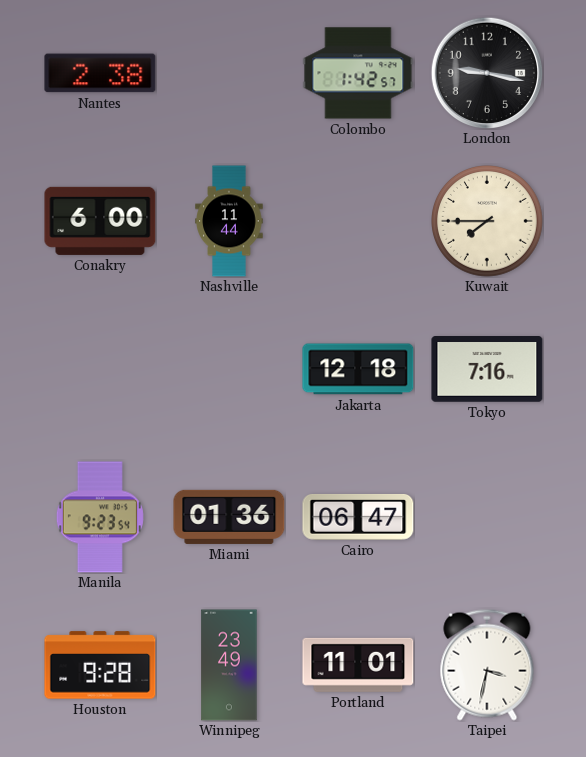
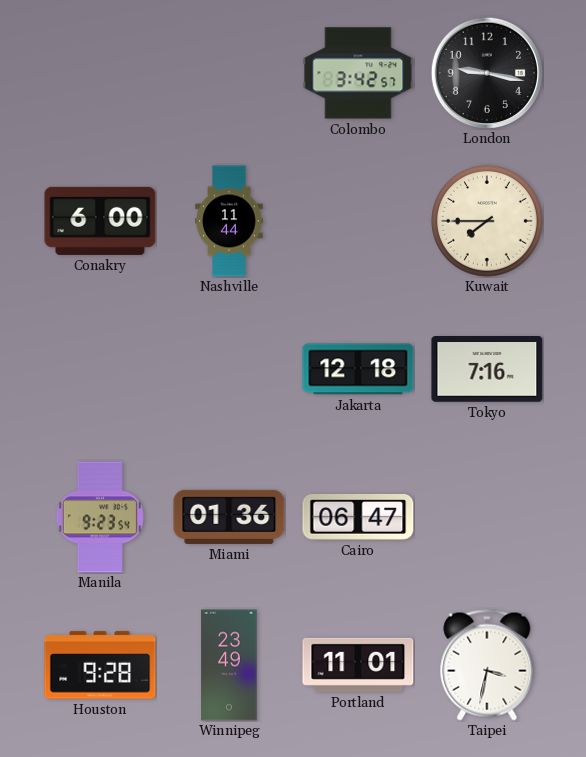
Nantes: 2:38 -> none (100, 73)
Colombo: 1:42 -> 3:42 (358, 73)
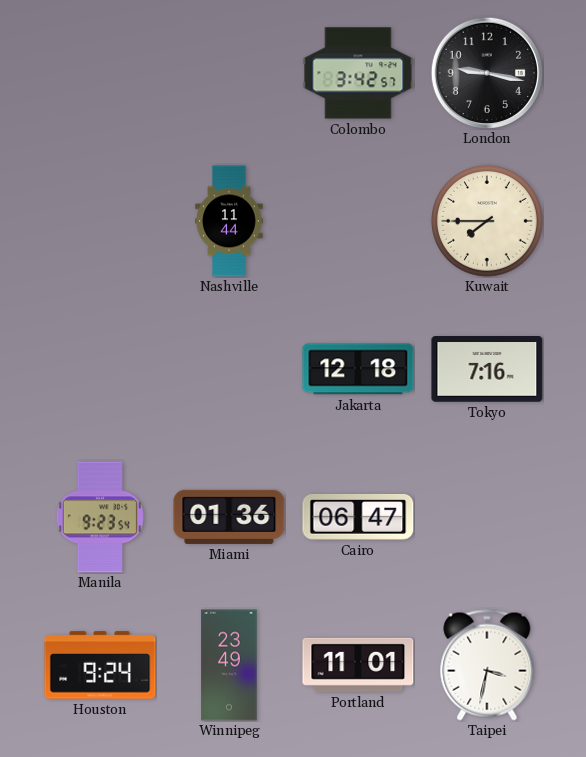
Conakry: 6:00 -> none (100, 221)
Houston: 9:28 -> 9:24 (100, 665)
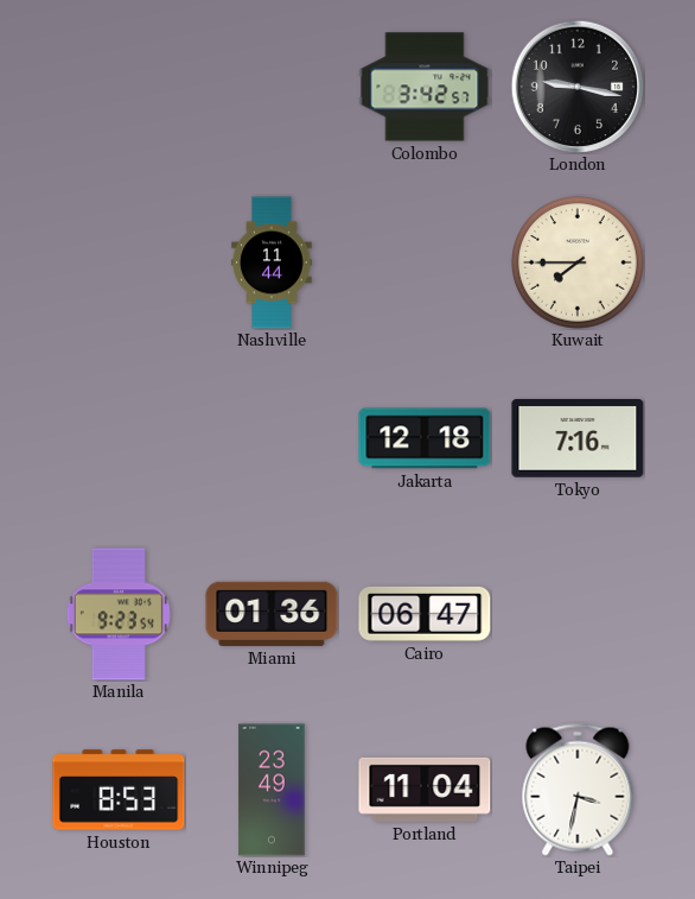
Houston: 9:24 -> 8:53 (119, 790)
Portland: 11:01 -> 11:04 (425, 790)
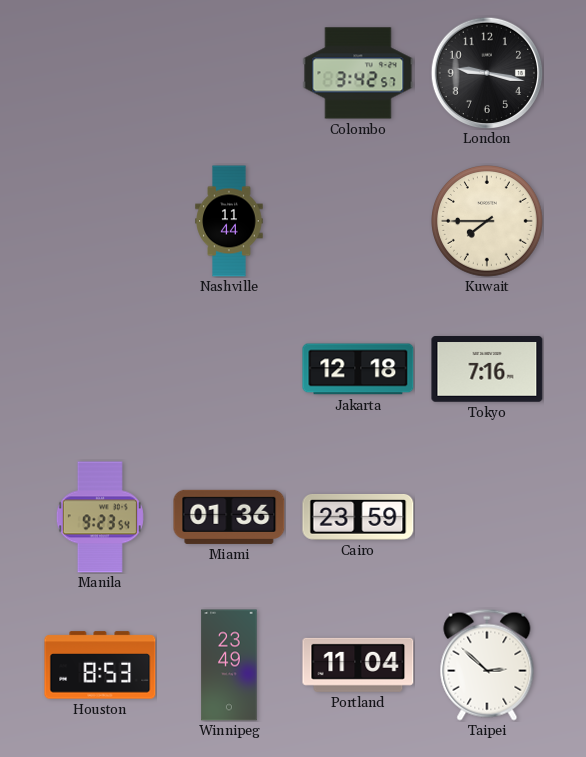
Cairo: 06:47 -> 23:59 (358, 517)
Taipei: 3:32 -> 2:52 (487, 665)
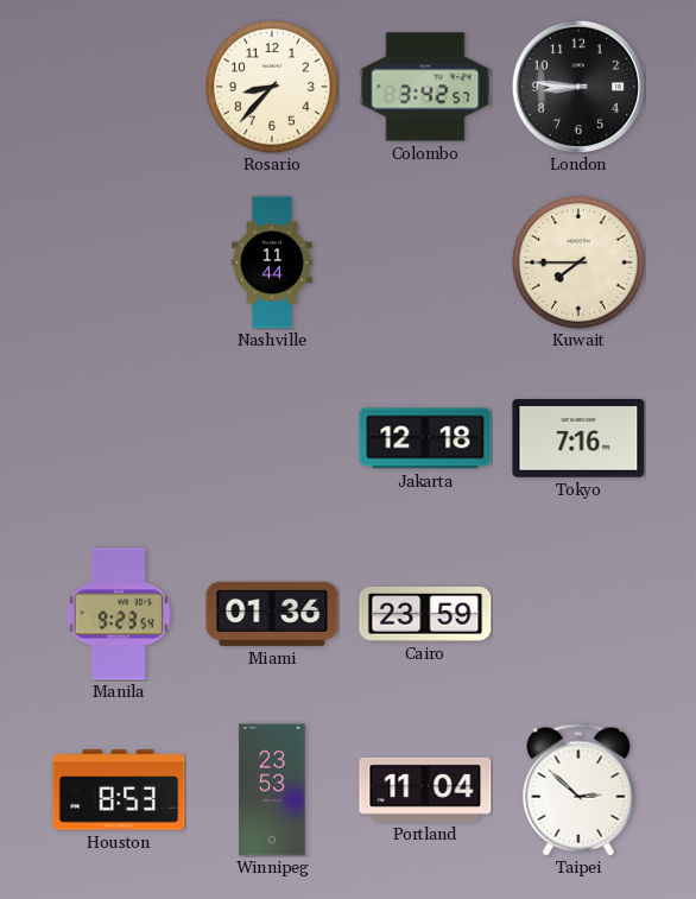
Rosario: none -> 8:37 (273, 88)
London: 9:17 -> 8:46 (577, 86)
Winnipeg: 23:49 -> 23:53 (272, 790)
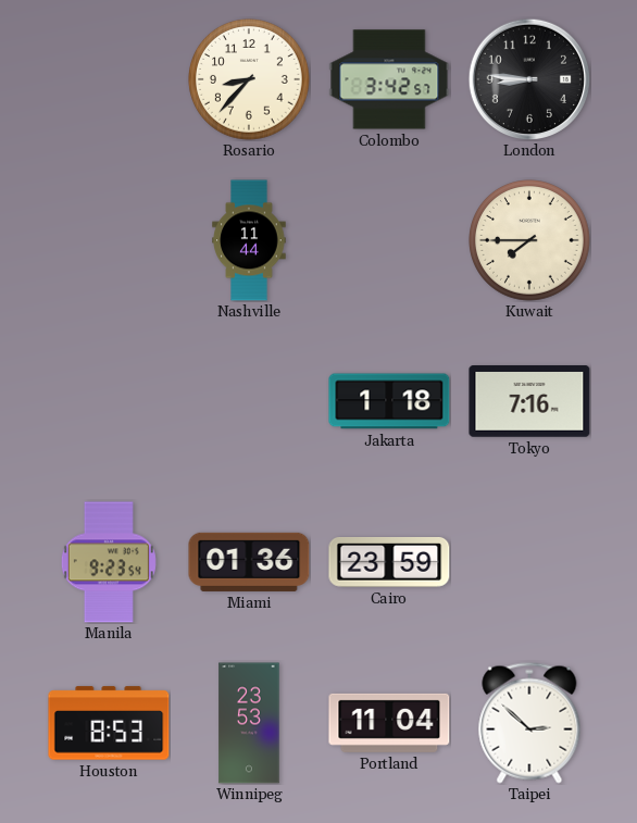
Jakarta: 12:18 -> 1:18 (389, 401)
